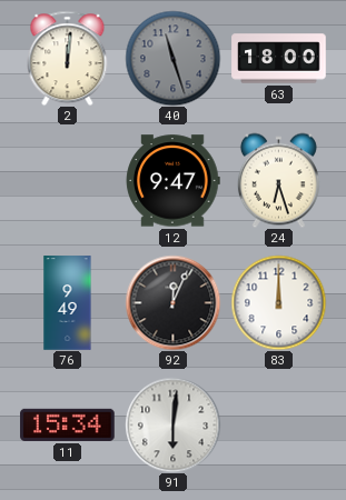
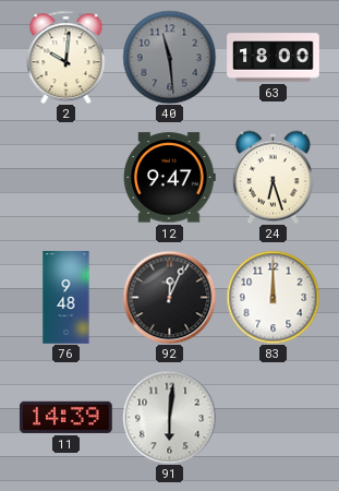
2: 12:01 -> 10:01 (66, 57)
40: 11:27 -> 11:29 (169, 57)
76: 9:49 -> 9:48 (66, 298)
11: 15:34 -> 14:39 (66, 417)
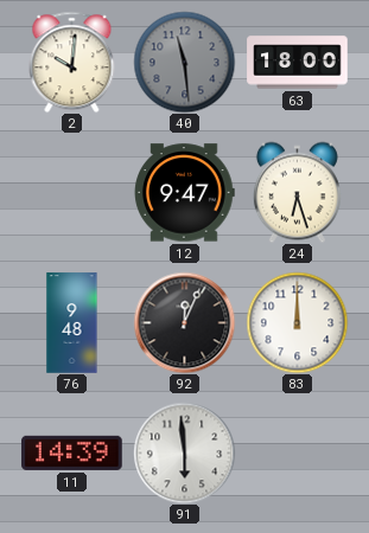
91: 6:01 -> 5:59 (184, 452)
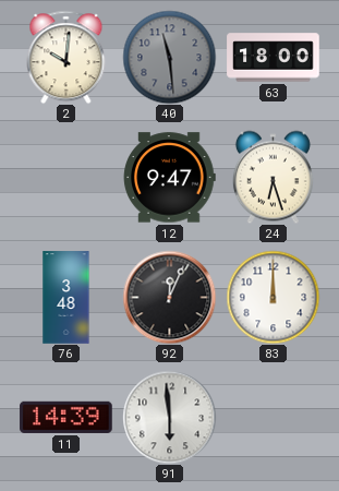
76: 9:48 -> 3:48 (66, 298)
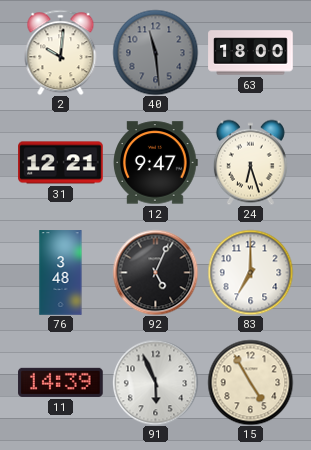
31: none -> 12:21 (61, 163)
92: 12:04 -> 5:04 (155, 272)
83: 12:00 -> 7:00 (250, 272)
91: 5:59 -> 5:56 (155, 382)
15: none -> 4:55 (250, 382)
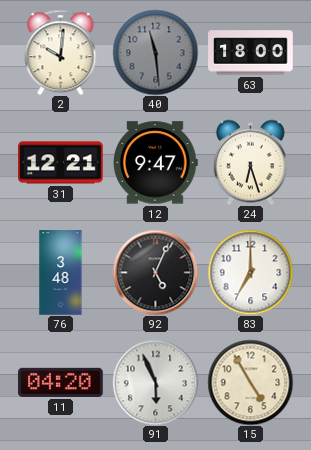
11: 14:39 -> 04:20 (61, 382)
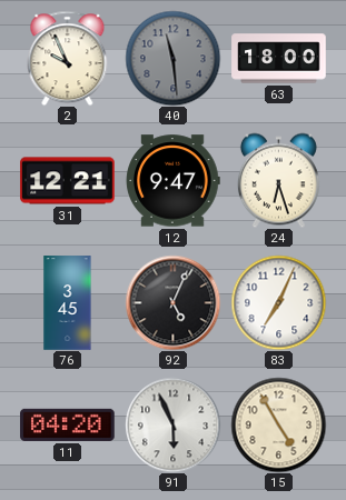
2: 10:01 -> 9:56 (68, 58)
76: 3:48 -> 3:45 (68, 303)
83: 7:00 -> 7:04 (278, 302)
